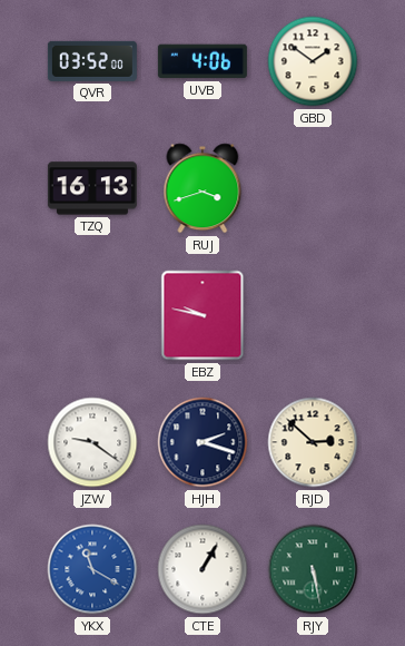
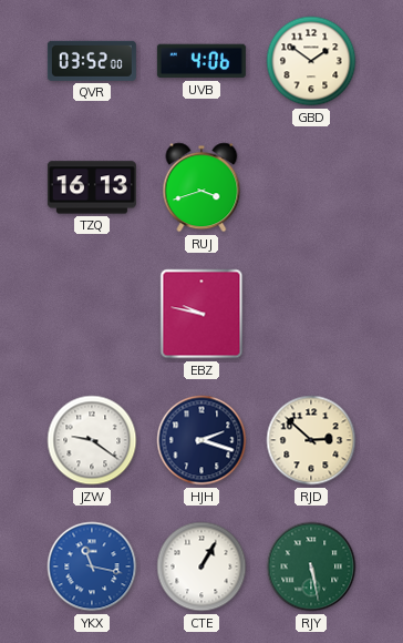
YKX: 11:20 -> 11:17 (92, 567)
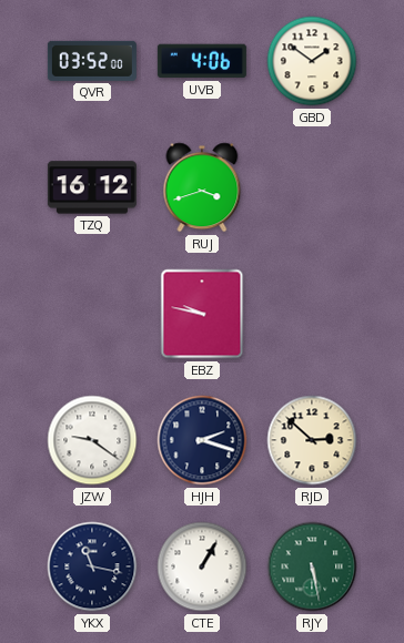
TZQ: 16:13 -> 16:12 (92, 187)
YKX dial: blue -> navy (92, 567)
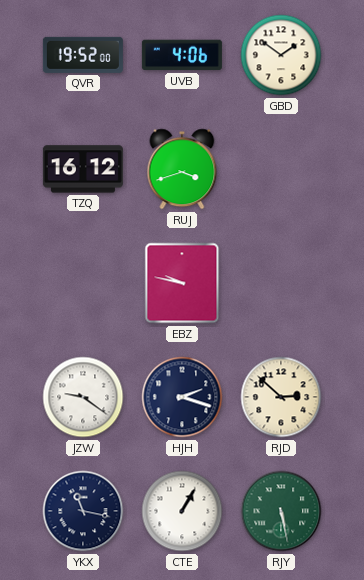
QVR: 03:52 -> 19:52 (83, 55)
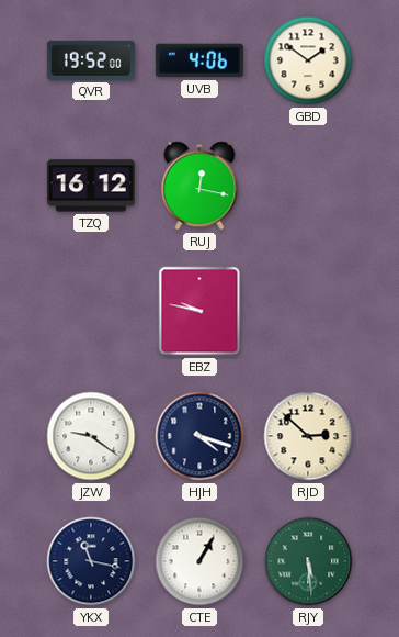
RUJ: 3:42 -> 12:17 (200, 186)
HJH: 2:18 -> 4:18 (200, 436)
RJY: 5:28 -> 5:29 (308, 561)
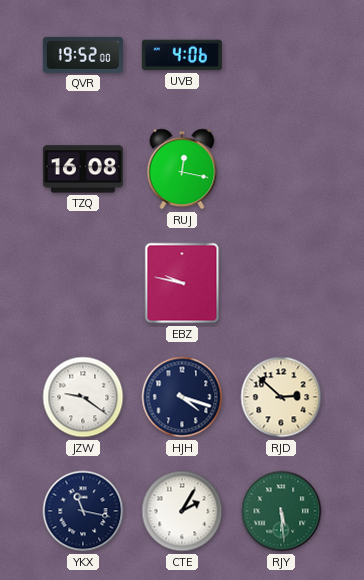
GBD: 1:51 -> none (308, 60)
TZQ: 16:12 -> 16:08 (83, 169)
CTE: 1:05 -> 2:05 (182, 511)
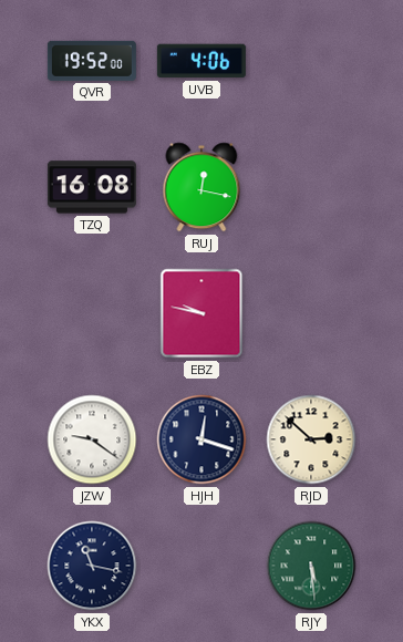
HJH: 4:18 -> 12:18 (201, 439)
CTE: 2:05 -> none (182, 511)
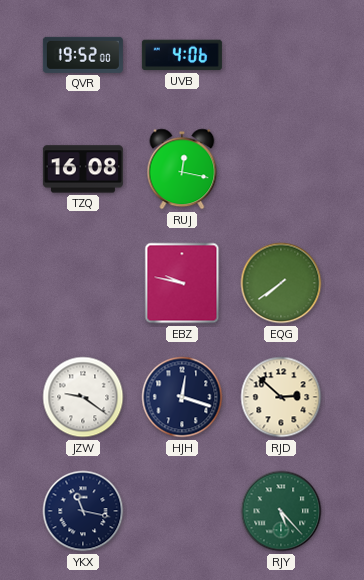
EQG: none -> 7:39 (281, 283)
RJY: 5:29 -> 5:23 (281, 511)
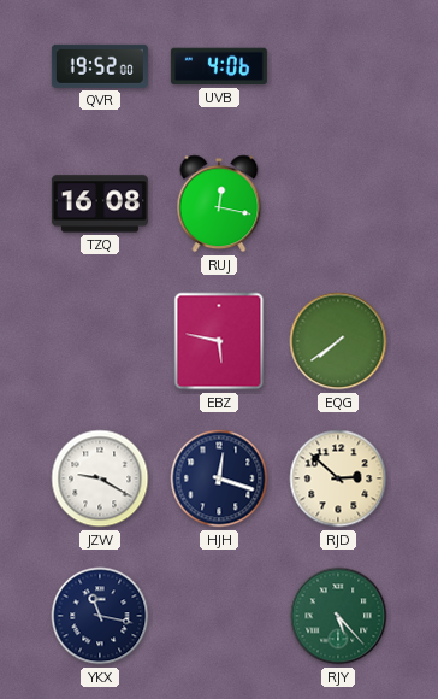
EBZ: 9:47 -> 5:47 (219, 341)
JZW: 9:21 -> 9:20 (100, 478)
